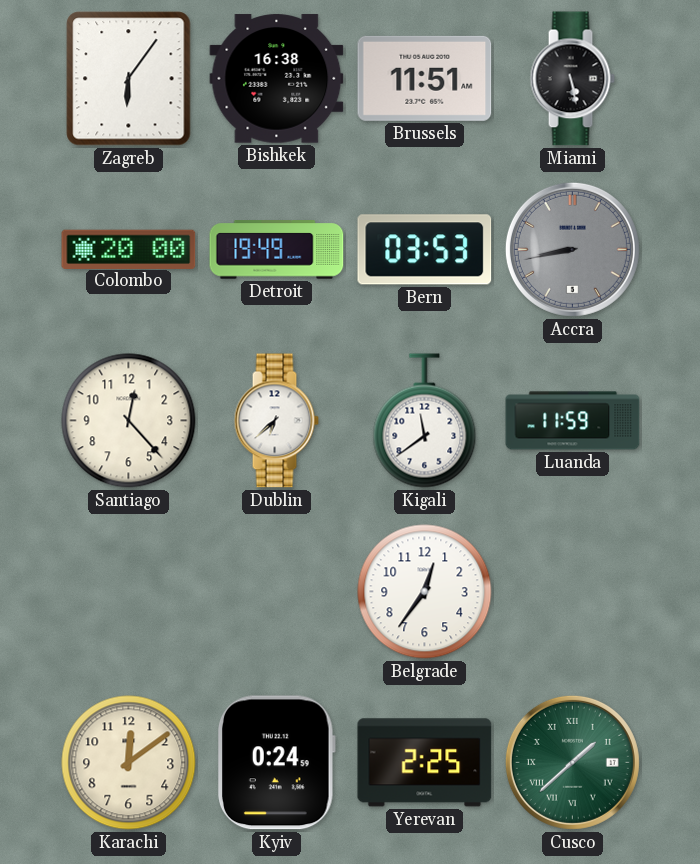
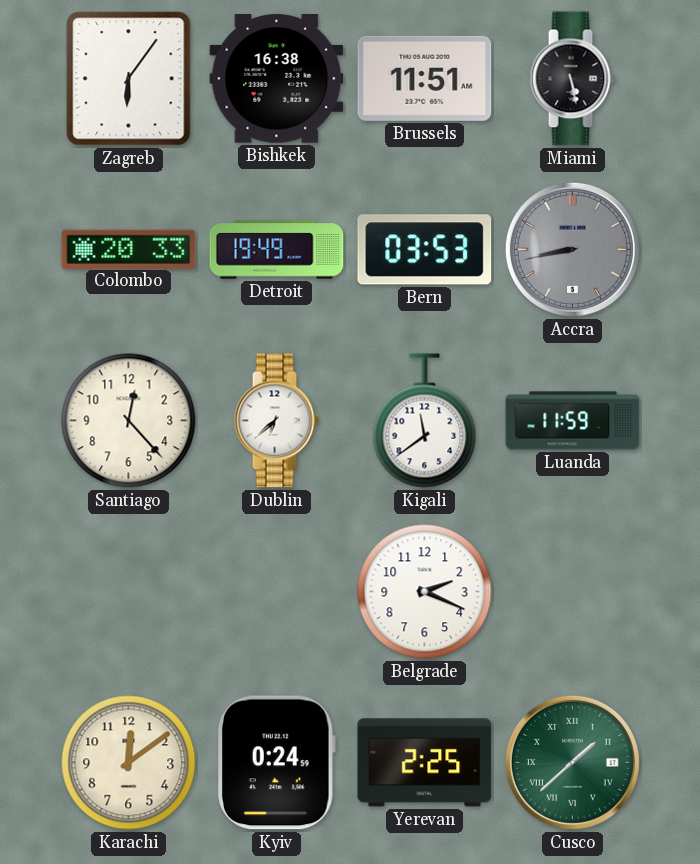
Colombo: 20:00 -> 20:33 (129, 249)
Belgrade: 12:36 -> 2:19 (425, 592)
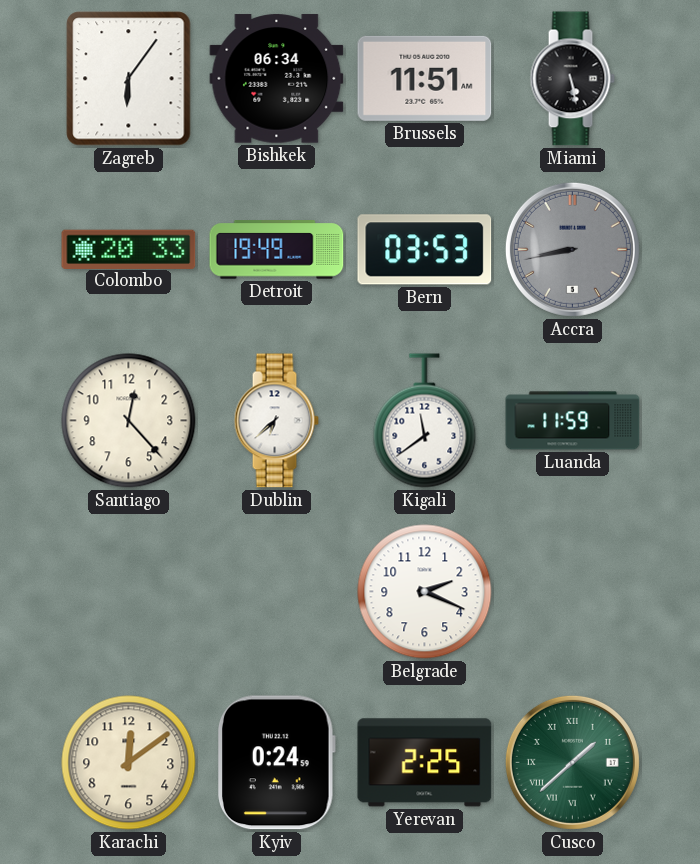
Bishkek: 16:38 -> 06:34 (277, 79)
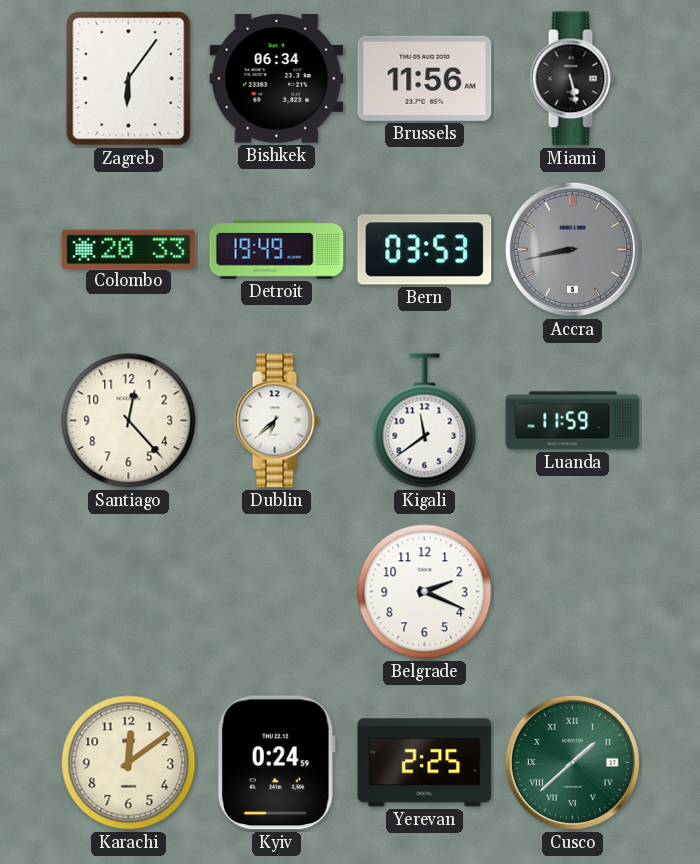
Brussels: 11:51 -> 11:56 (425, 78)
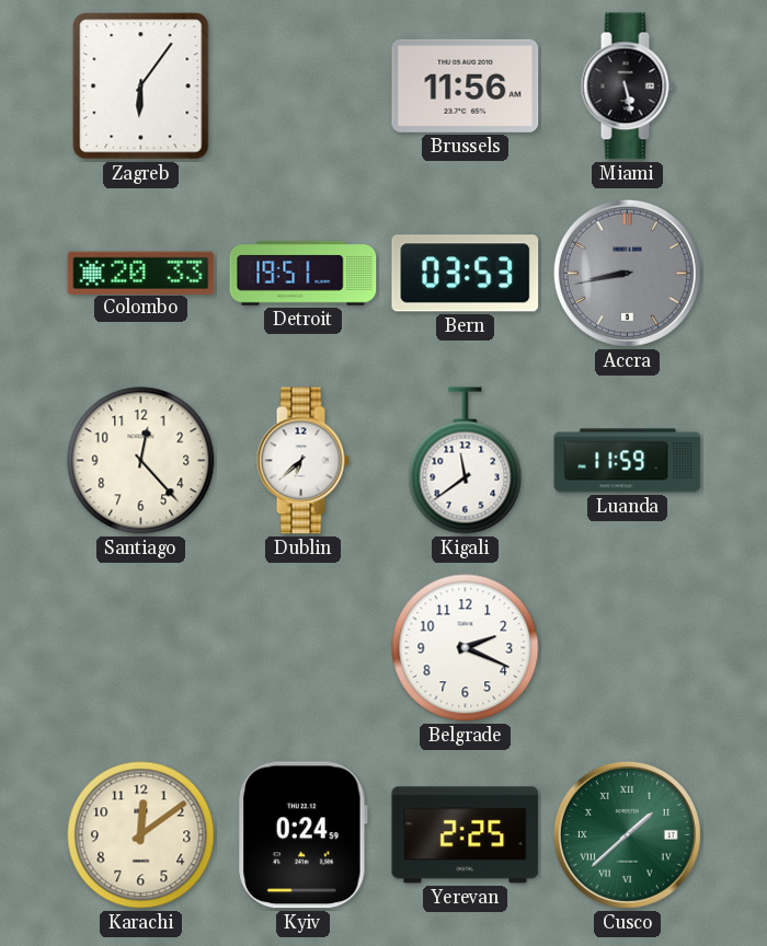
Bishkek: 06:34 -> none (277, 79)
Detroit: 19:49 -> 19:51 (304, 274)
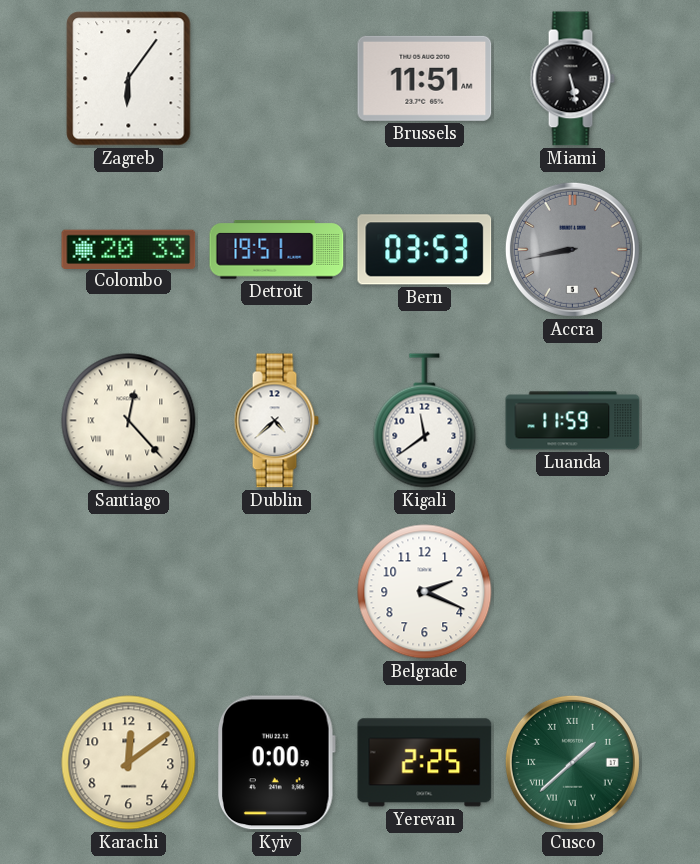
Brussels: 11:56 -> 11:51 (425, 78)
Santiago numerals: Arabic -> Roman (129, 421)
Dublin: 6:38 -> 4:38 (276, 421)
Kyiv: 0:24 -> 0:00 (277, 763)
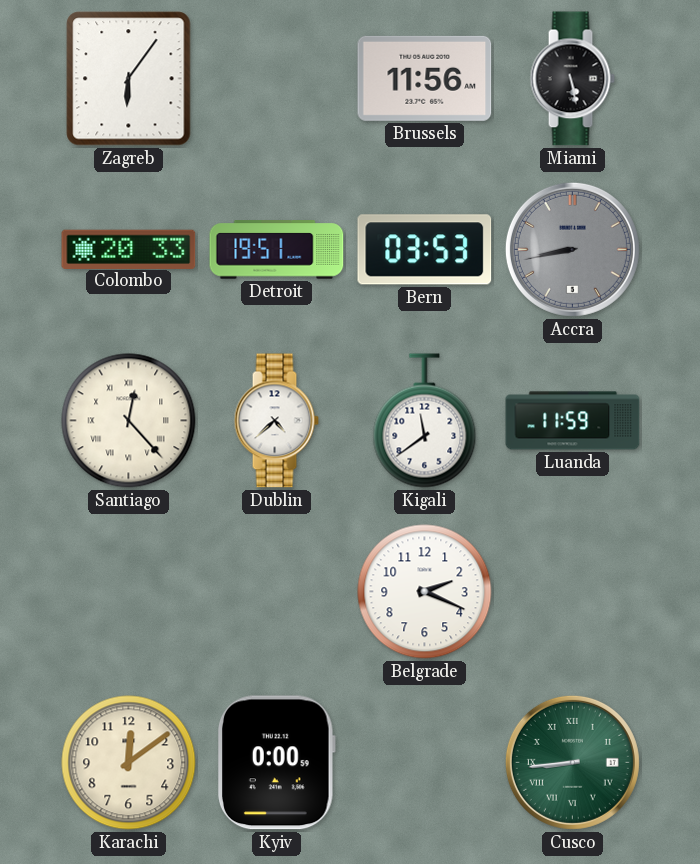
Brussels: 11:51 -> 11:56 (425, 78)
Yerevan: 2:25 -> none (425, 763)
Cusco: 1:38 -> 8:44 (572, 762)
